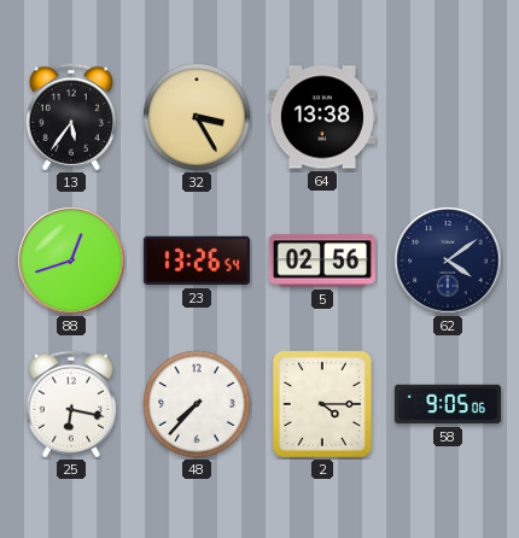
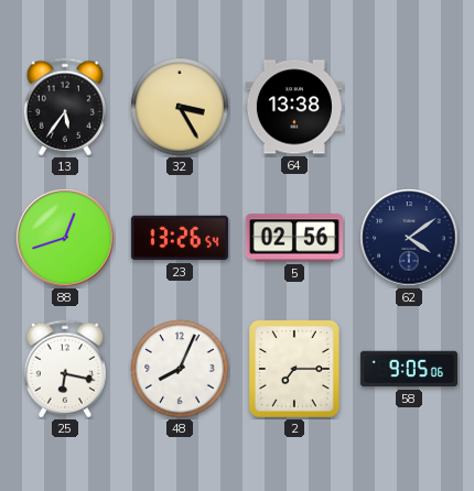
48: 7:37 -> 8:04 (180, 369)
2: 4:15 -> 7:15 (294, 369)
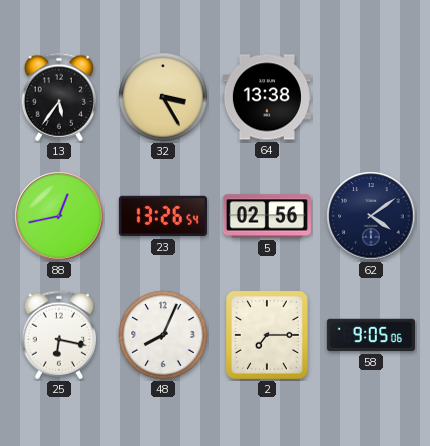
88: 12:42 -> 12:43 (59, 216)
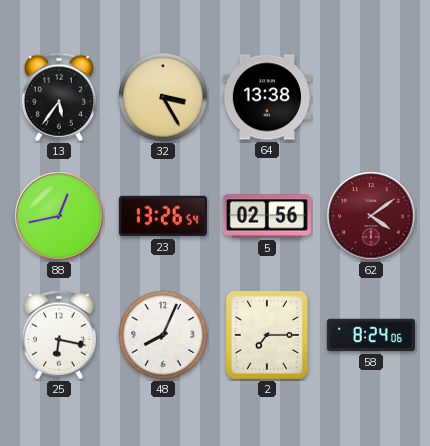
62 dial: navy -> burgundy (371, 216)
58: 9:05 -> 8:24 (371, 335)
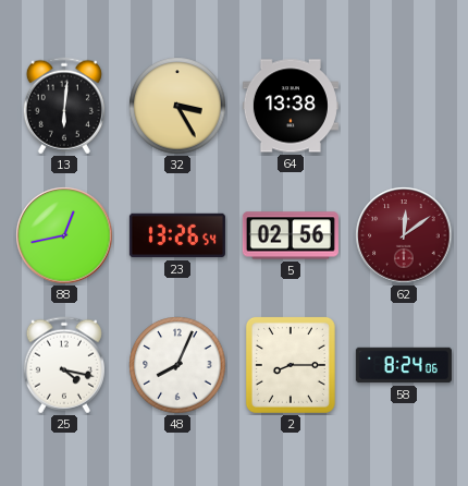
13: 5:36 -> 6:01 (64, 106)
62: 4:09 -> 12:09 (404, 235)
25: 6:17 -> 4:17 (64, 365)
2: 7:15 -> 8:15 (291, 365)
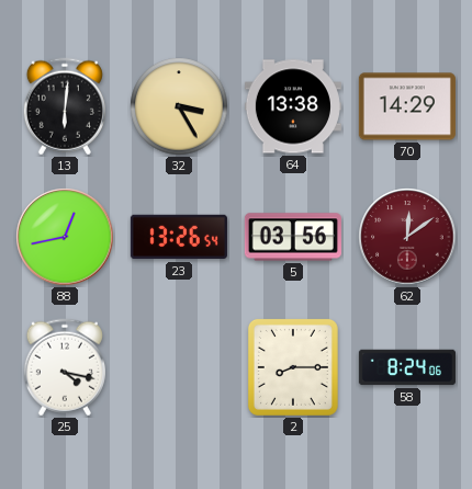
70: none -> 14:29 (407, 106)
5: 02:56 -> 03:56 (293, 237)
48: 8:04 -> none (177, 365)
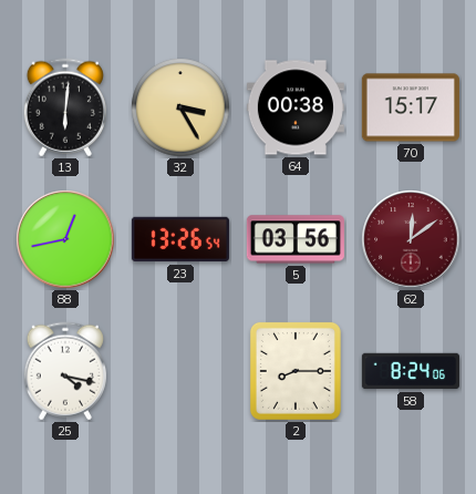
64: 13:38 -> 00:38 (296, 107)
70: 14:29 -> 15:17 (411, 107)
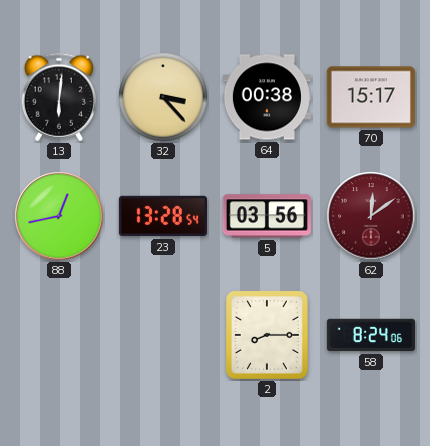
32: 3:25 -> 3:23 (163, 97)
23: 13:26 -> 13:28 (163, 216)
25: 4:17 -> none (65, 371)
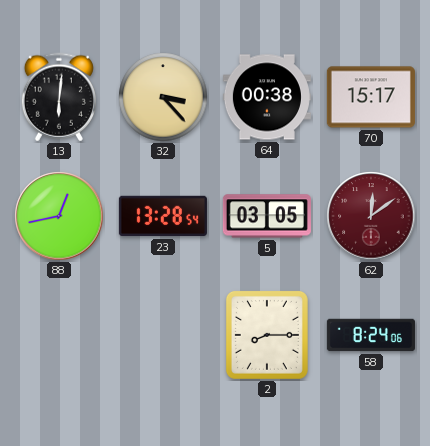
5: 03:56 -> 03:05 (267, 216)
